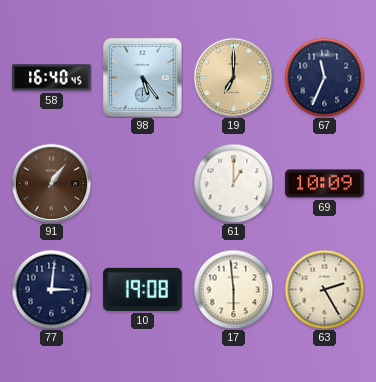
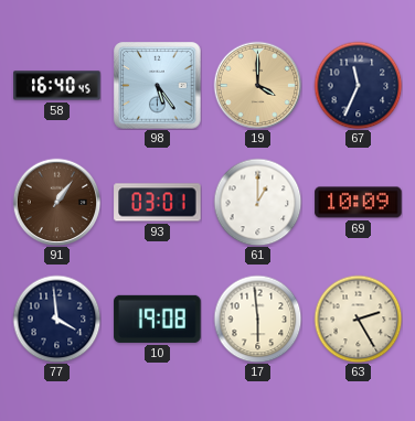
19: 7:00 -> 4:00 (257, 85)
93: none -> 03:01 (158, 203)
77: 3:01 -> 3:59 (56, 319)
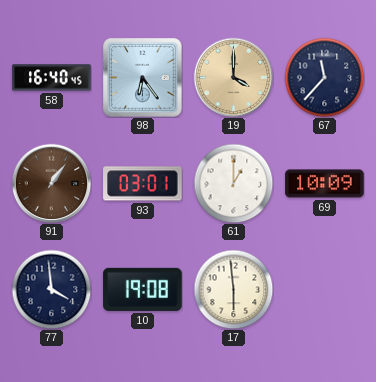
98: 5:24 -> 6:24 (143, 78)
67: 11:34 -> 11:37 (324, 77)
63: 2:25 -> none (358, 319)
